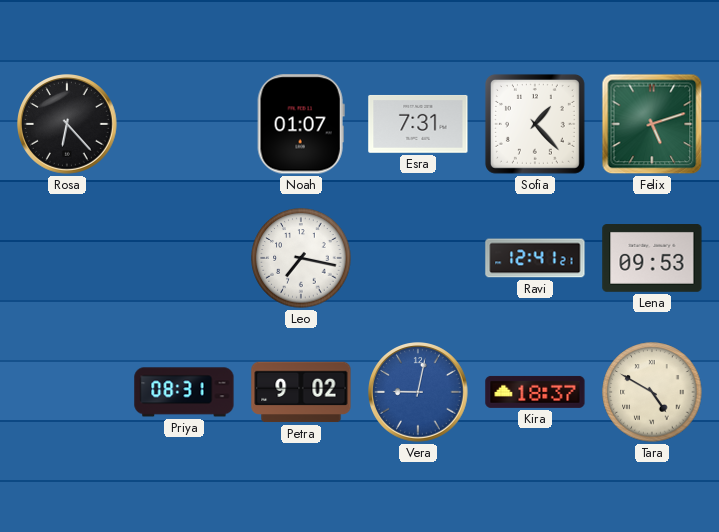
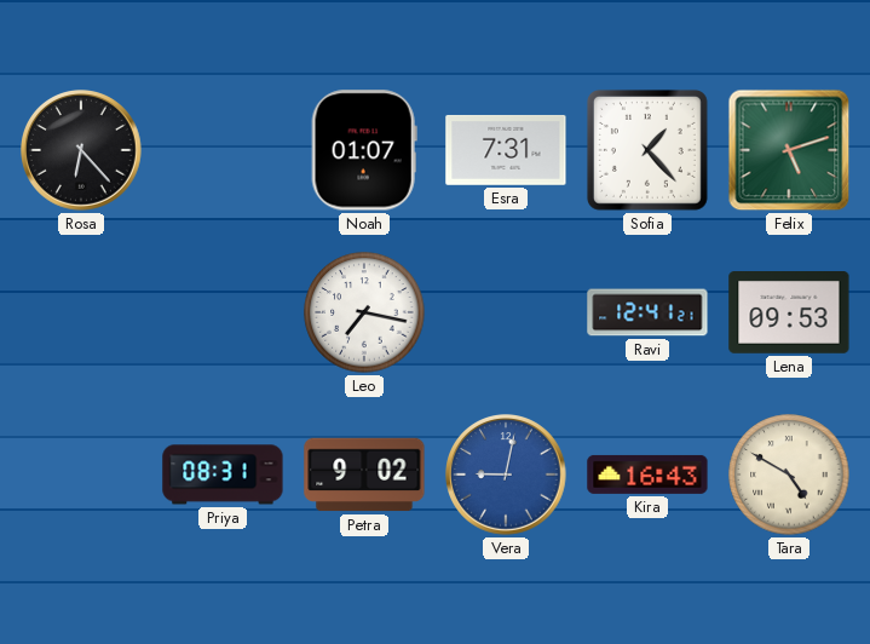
Kira: 18:37 -> 16:43 (647, 475)
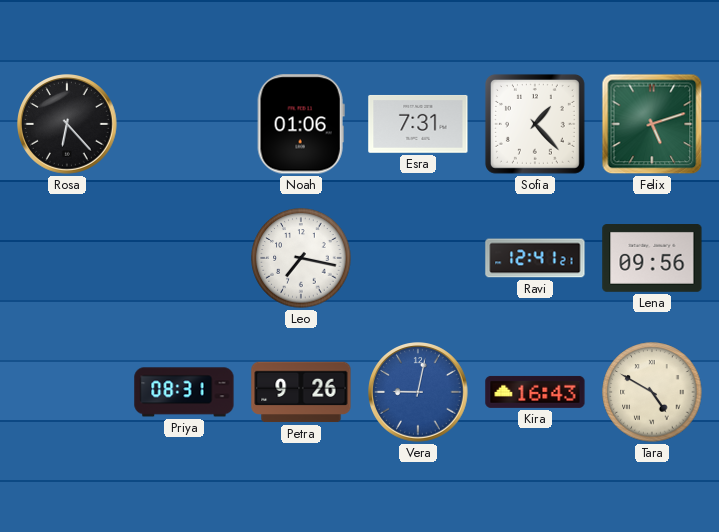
Noah: 01:07 -> 01:06 (301, 124)
Lena: 09:53 -> 09:56 (652, 259)
Petra: 9:02 -> 9:26 (301, 392)
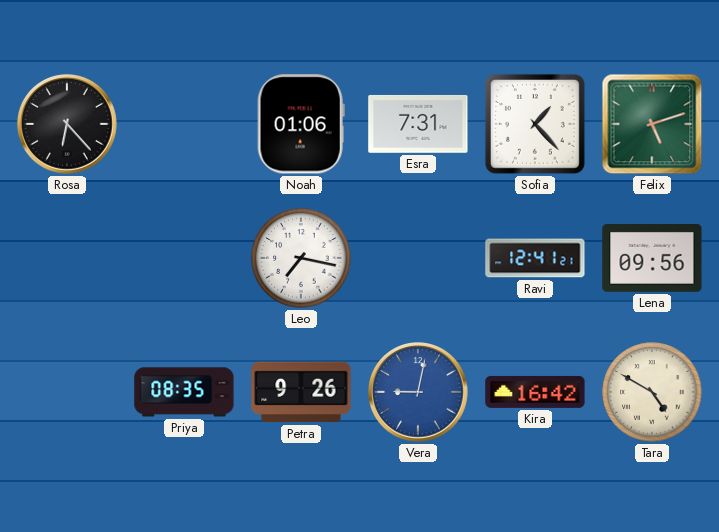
Priya: 08:31 -> 08:35 (184, 392)
Kira: 16:43 -> 16:42 (535, 392)
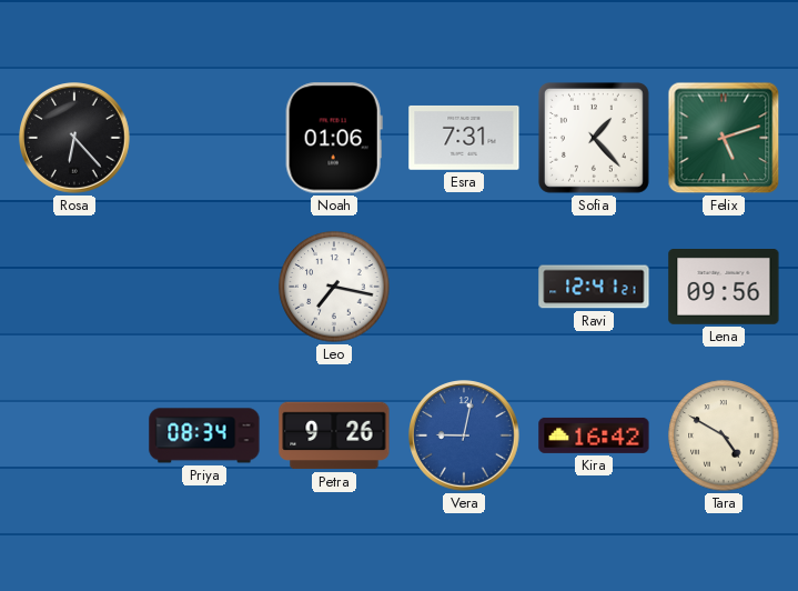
Priya: 08:35 -> 08:34 (204, 435)
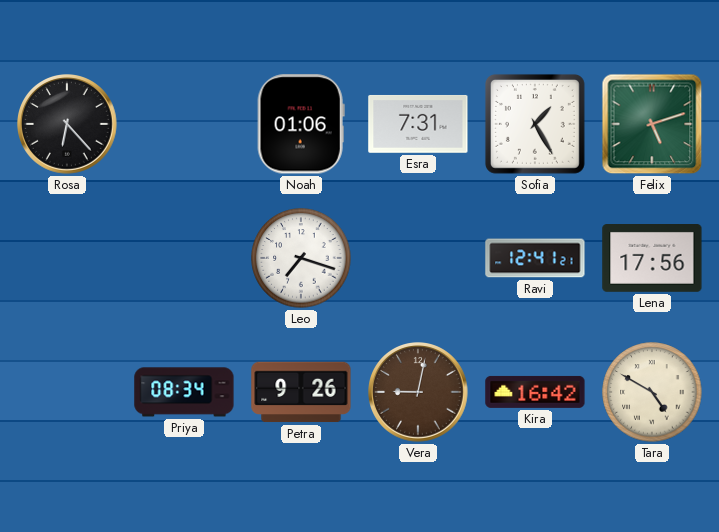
Sofia: 1:23 -> 1:25 (535, 124)
Leo: 7:17 -> 7:18 (301, 258)
Lena: 09:56 -> 17:56 (652, 259)
Vera dial: blue -> brown (418, 392)
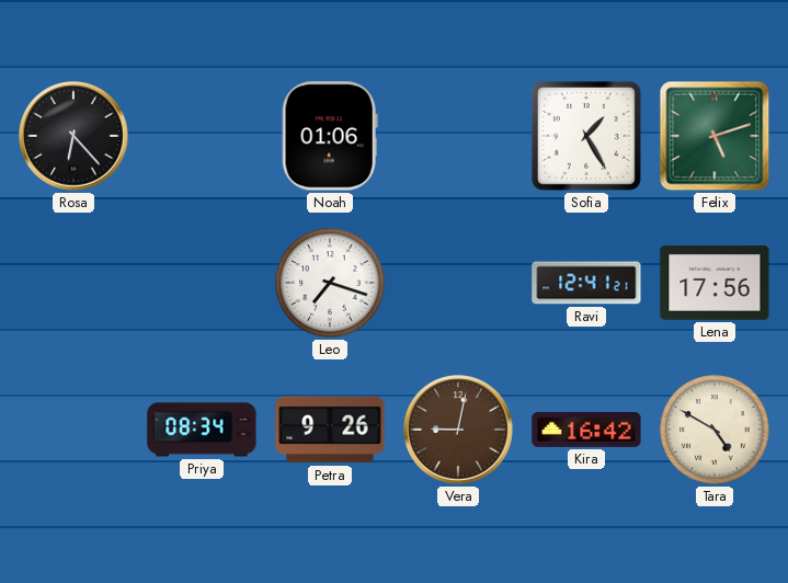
Esra: 7:31 -> none (418, 124)
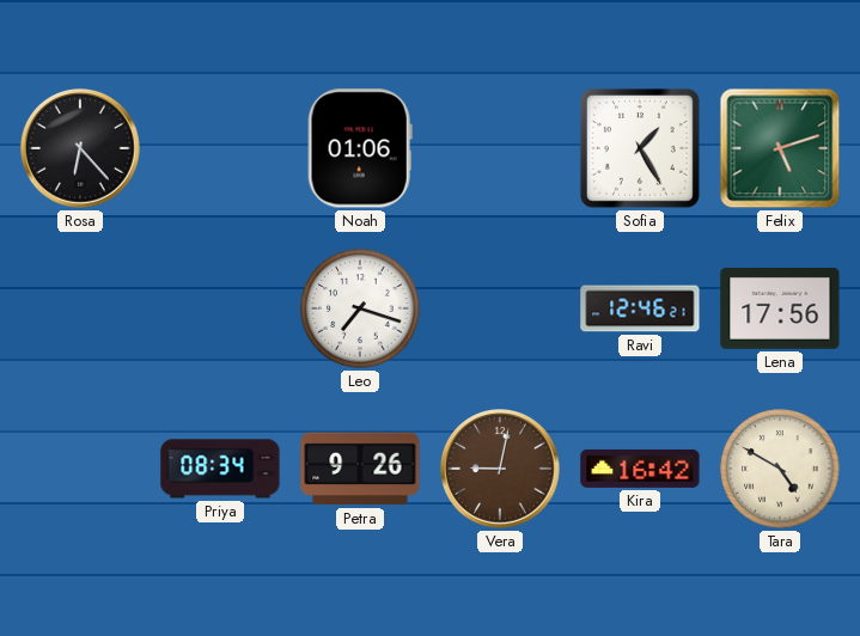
Ravi: 12:41 -> 12:46 (640, 308)
